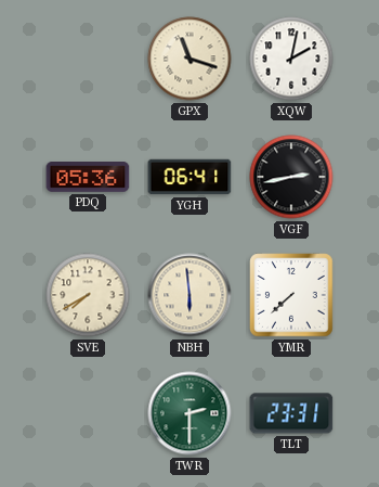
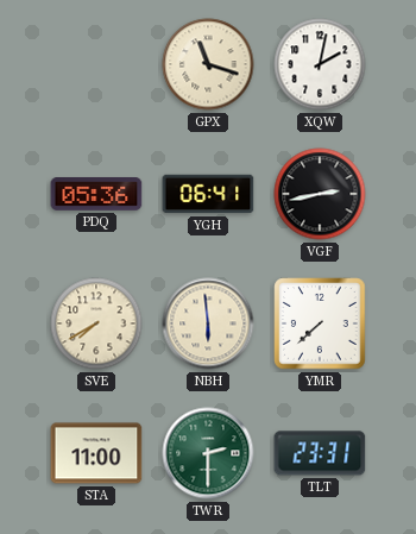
STA: none -> 11:00 (96, 453)
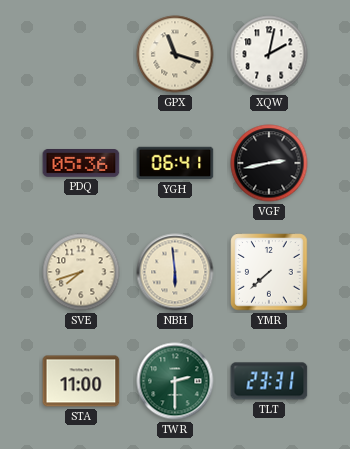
SVE: 7:40 -> 7:42 (81, 272)
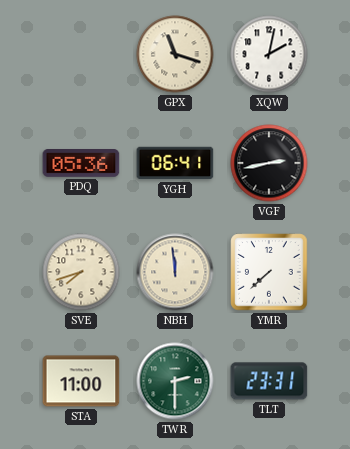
NBH: 5:59 -> 11:59 (175, 272)
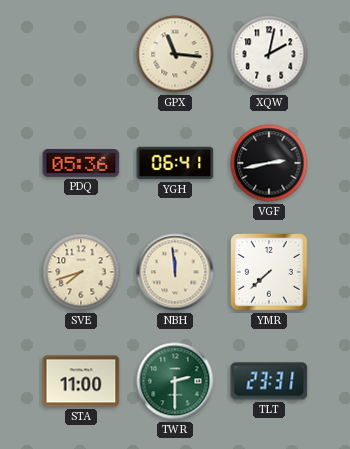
GPX: 11:18 -> 11:16 (175, 54)
